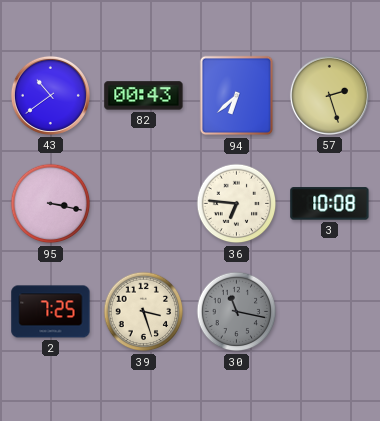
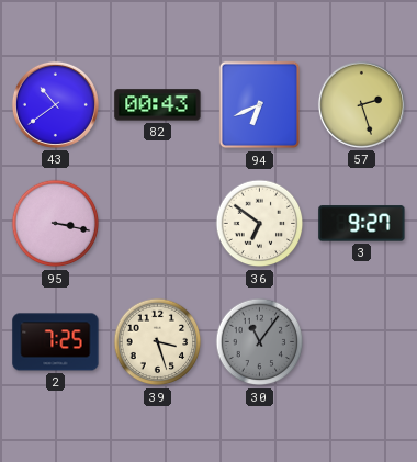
94: 6:38 -> 6:41 (260, 105)
36: 6:46 -> 6:51 (260, 224)
3: 10:08 -> 9:27 (362, 224)
30: 11:17 -> 11:06 (260, 342)
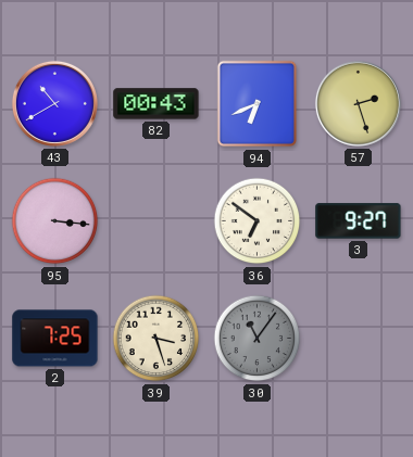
43: 10:39 -> 10:40 (54, 103)
95: 3:17 -> 3:16 (55, 221)
